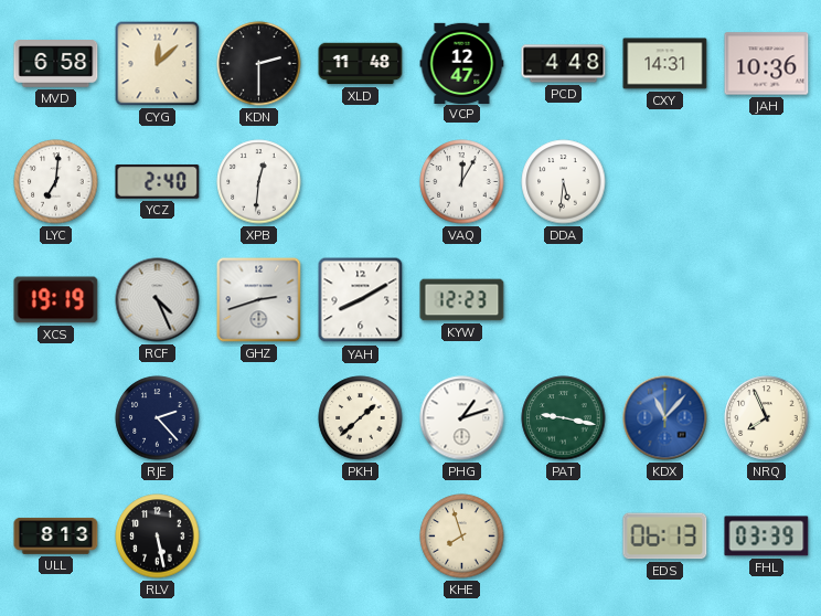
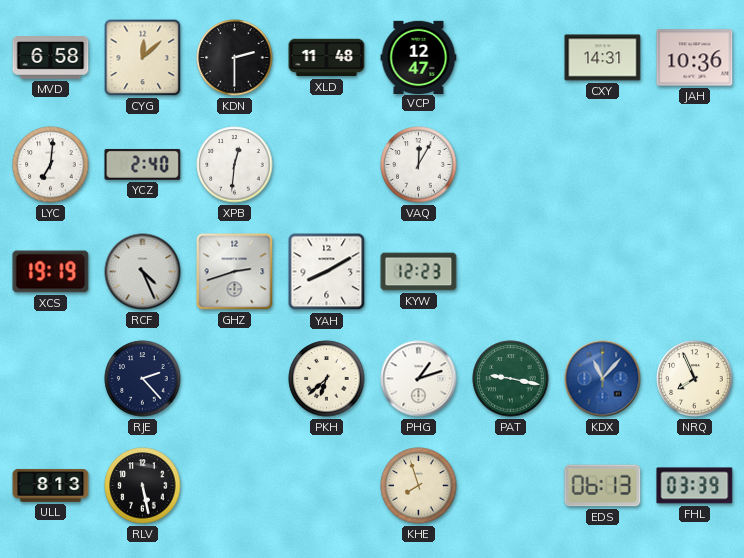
PCD: 4:48 -> none (564, 64)
DDA: 5:31 -> none (564, 182)
PKH: 1:38 -> 6:38 (327, 379)
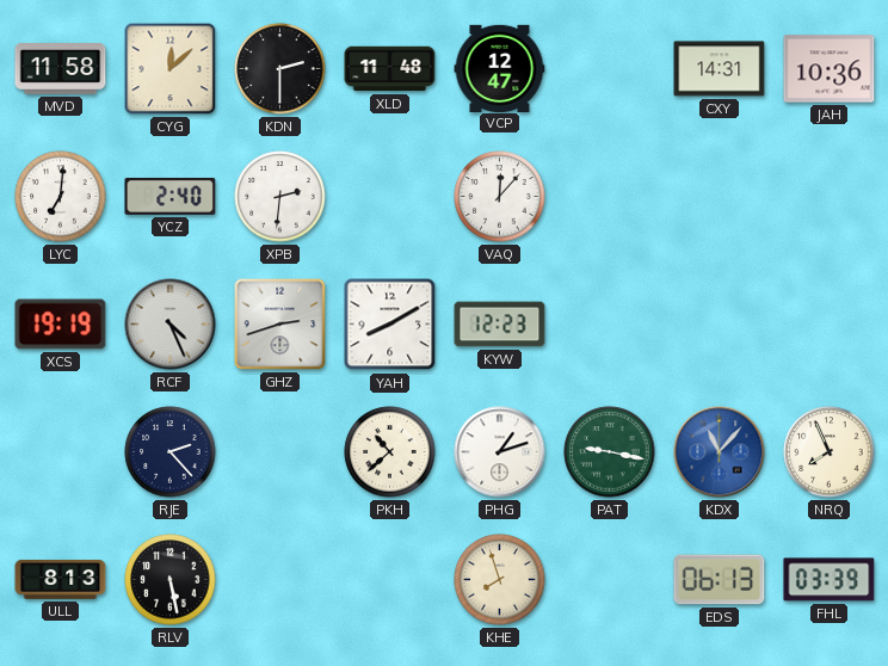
MVD: 6:58 -> 11:58 (61, 69)
XPB: 12:31 -> 2:31 (280, 197)
VAQ: 12:05 -> 12:07 (500, 197)
PKH: 6:38 -> 10:38 (390, 452)
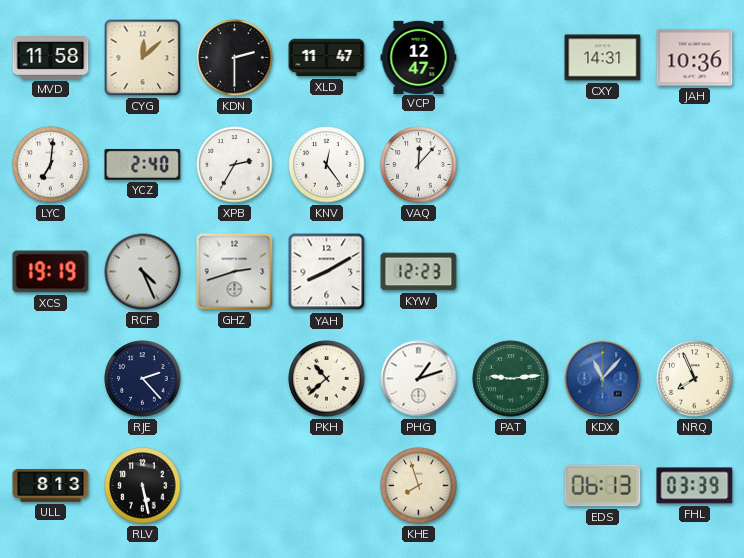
XLD: 11:48 -> 11:47 (327, 58)
XPB: 2:31 -> 2:35 (235, 165)
KNV: none -> 12:24 (327, 165)
PAT: 9:17 -> 9:14 (511, 379)
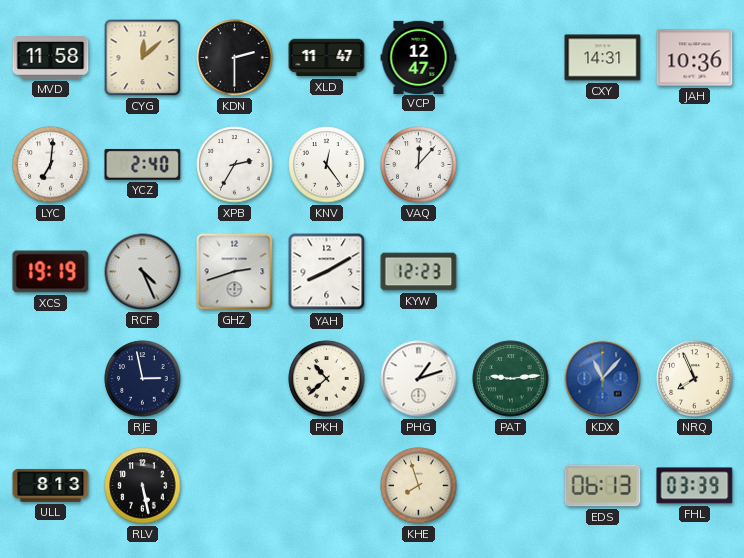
RJE: 2:23 -> 2:58 (143, 379)
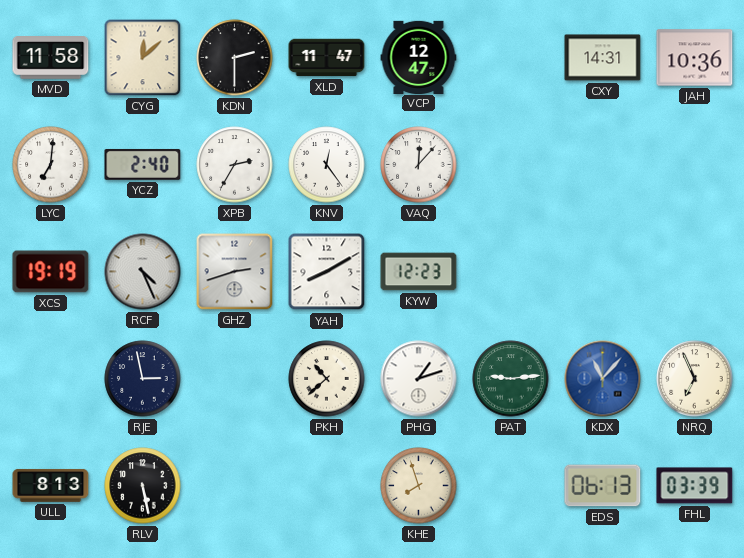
NRQ: 7:56 -> 6:56 (695, 379)
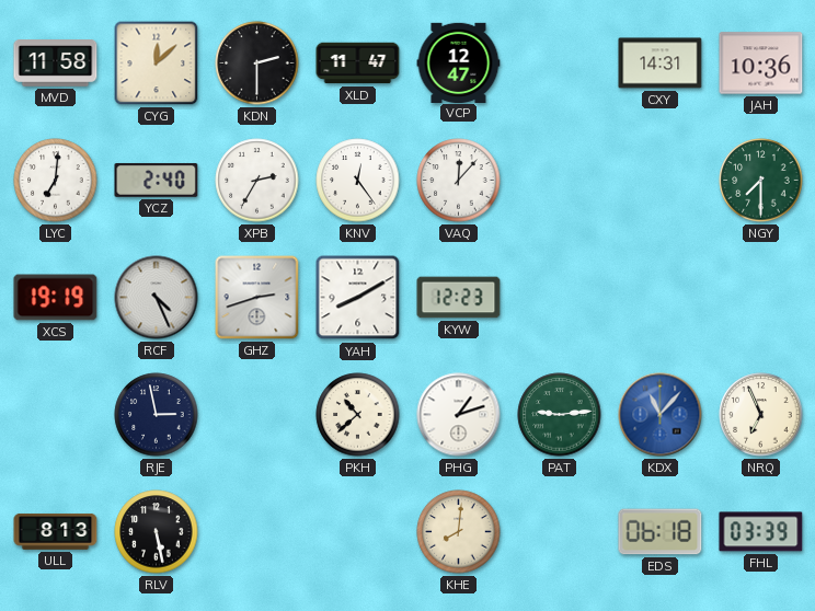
NGY: none -> 7:30 (761, 181)
KHE: 7:57 -> 8:01 (459, 532)
EDS: 06:13 -> 06:18 (661, 532)
